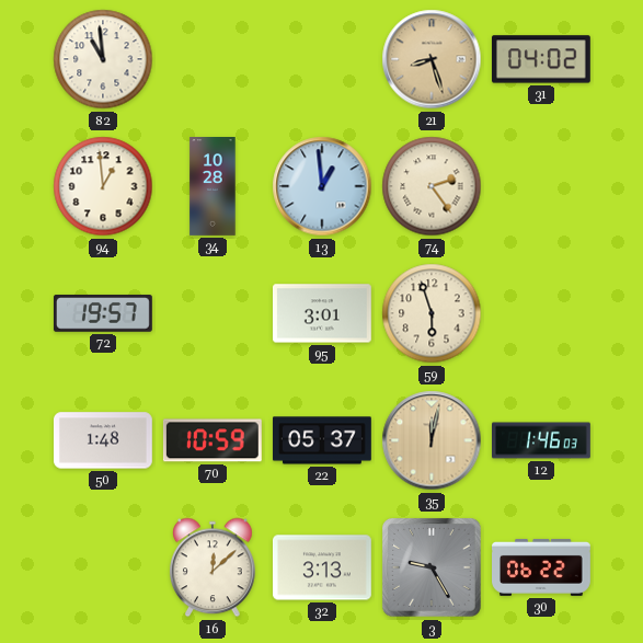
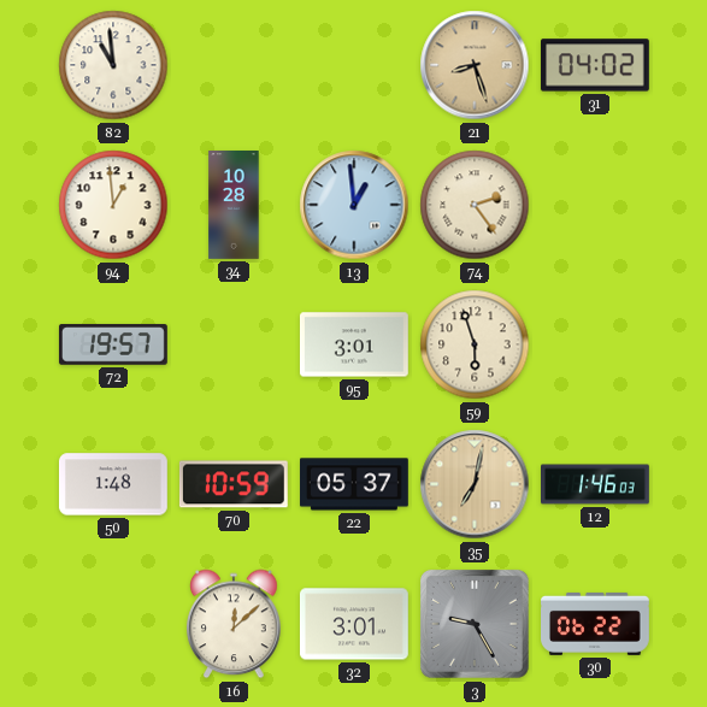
35: 12:02 -> 7:02 (475, 484)
32: 3:13 -> 3:01 (354, 624)
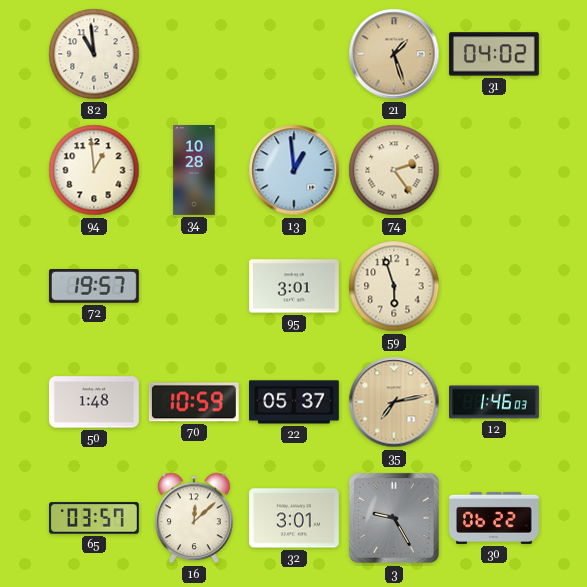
21: 8:27 -> 1:27 (394, 54)
35: 7:02 -> 7:13 (394, 402)
65: none -> 03:57 (95, 518)
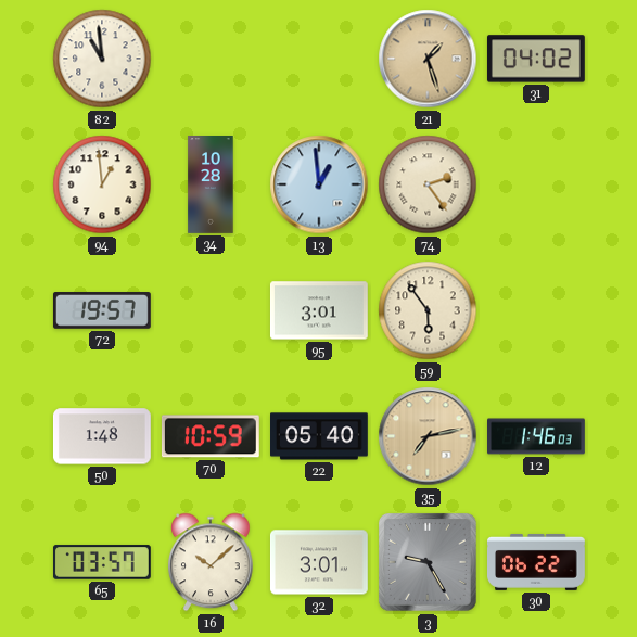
59: 5:57 -> 5:54 (428, 310)
22: 05:37 -> 05:40 (320, 436)
16: 12:08 -> 10:08 (212, 562)
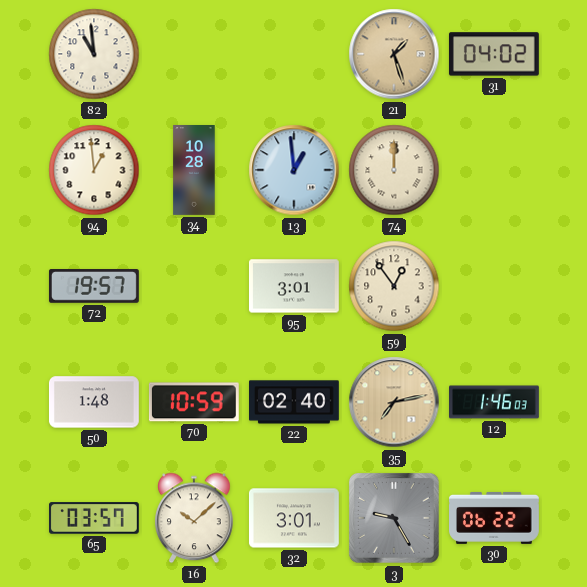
74: 2:24 -> 12:00 (394, 170)
59: 5:54 -> 12:54 (394, 286)
22: 05:40 -> 02:40 (295, 402)
